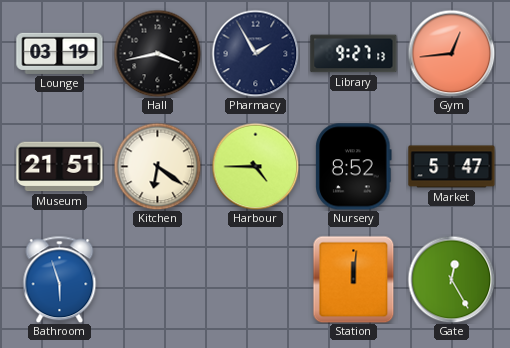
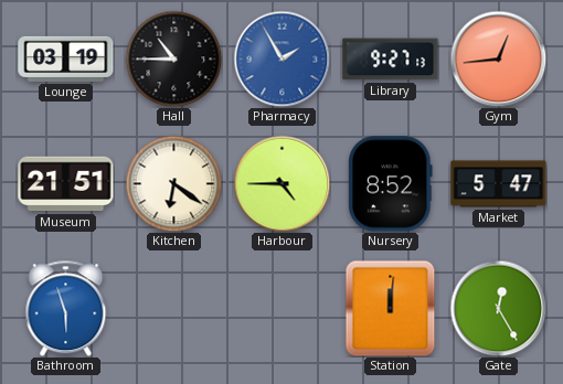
Hall: 3:43 -> 10:45 (173, 58)
Pharmacy dial: navy -> blue (281, 58)
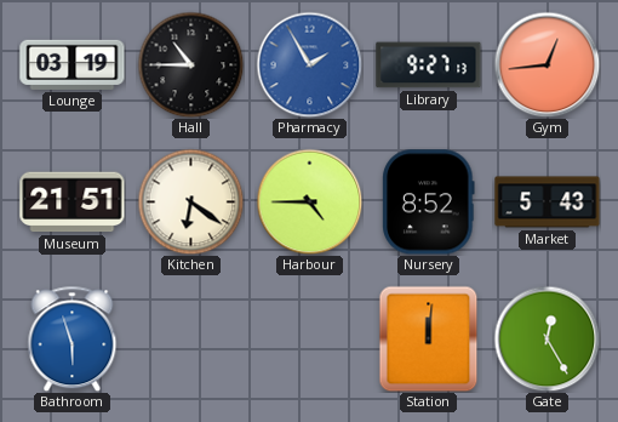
Market: 5:47 -> 5:43 (548, 203)
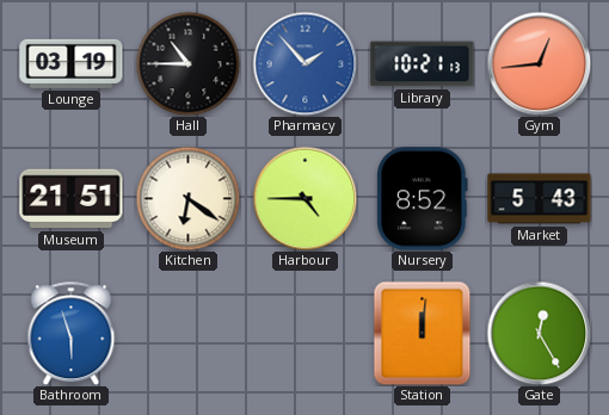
Pharmacy: 1:55 -> 1:53 (304, 63)
Library: 9:27 -> 10:21 (423, 64)
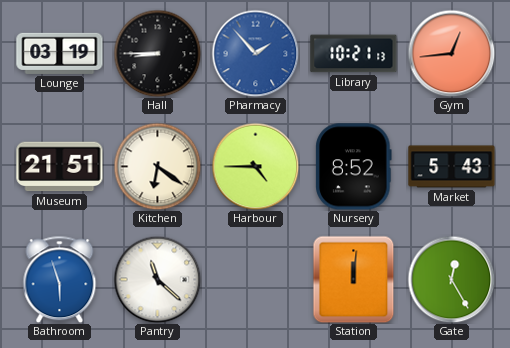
Hall: 10:45 -> 8:45 (157, 53)
Pantry: none -> 11:22 (157, 279)
